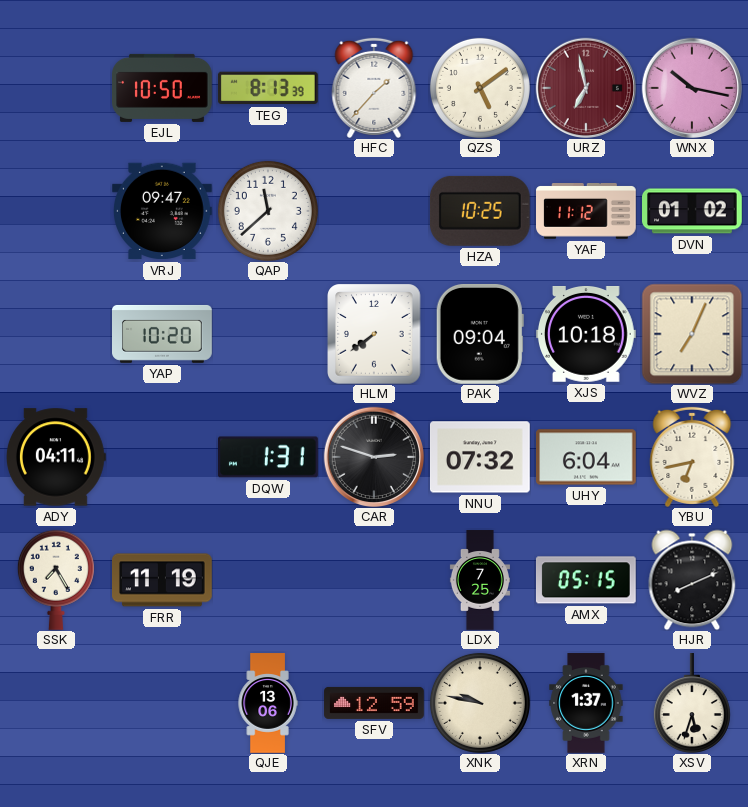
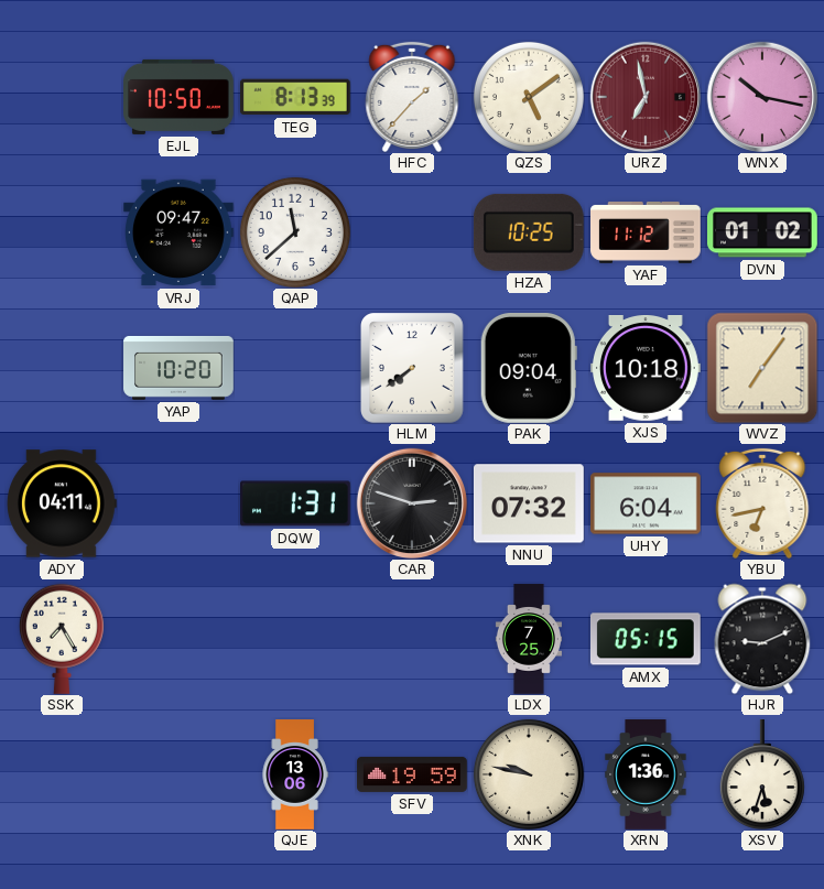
WVZ: 7:04 -> 7:06 (762, 368)
FRR: 11:19 -> none (163, 580)
HJR: 8:11 -> 9:11 (762, 639)
SFV: 12:59 -> 19:59 (412, 774)
XRN: 1:37 -> 1:36 (646, 774)
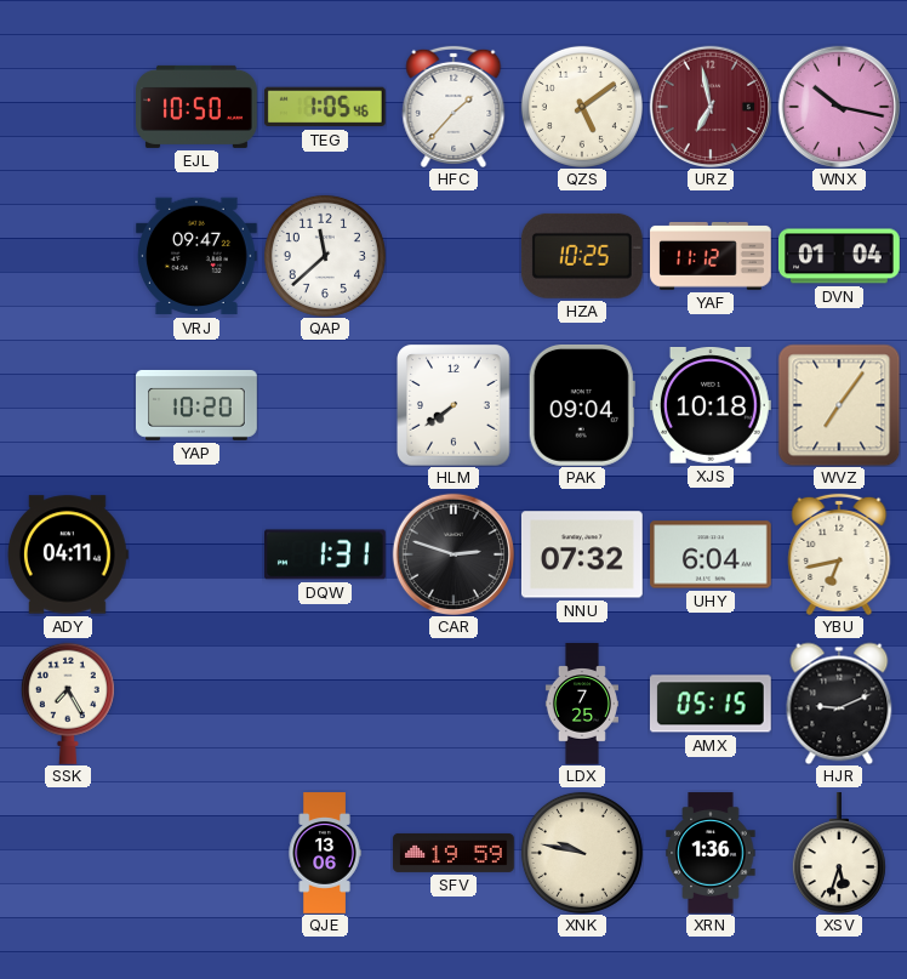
TEG: 8:13 -> 1:05 (325, 107)
DVN: 01:02 -> 01:04 (840, 256)
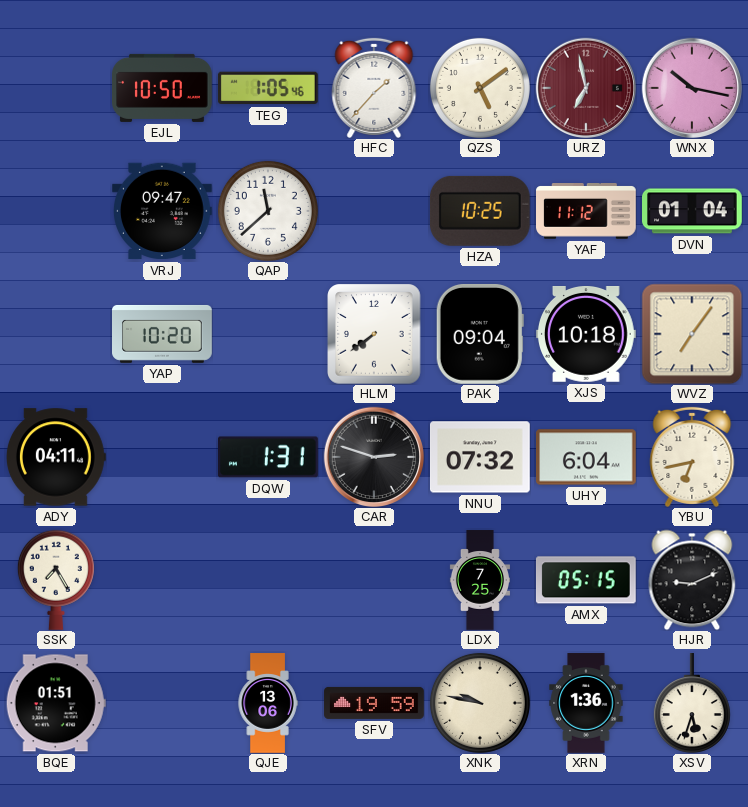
BQE: none -> 01:51 (56, 703)
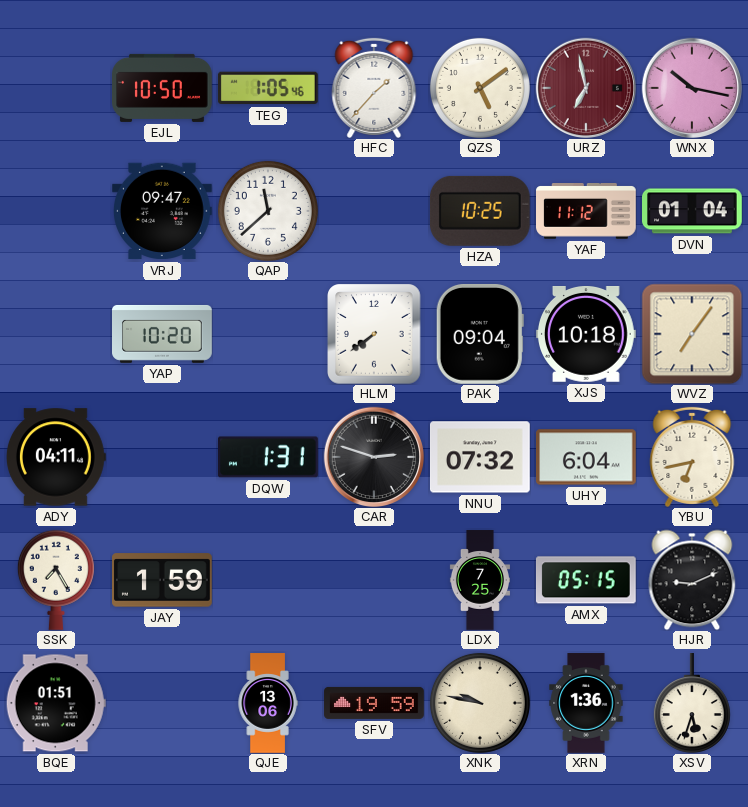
JAY: none -> 1:59 (163, 580)
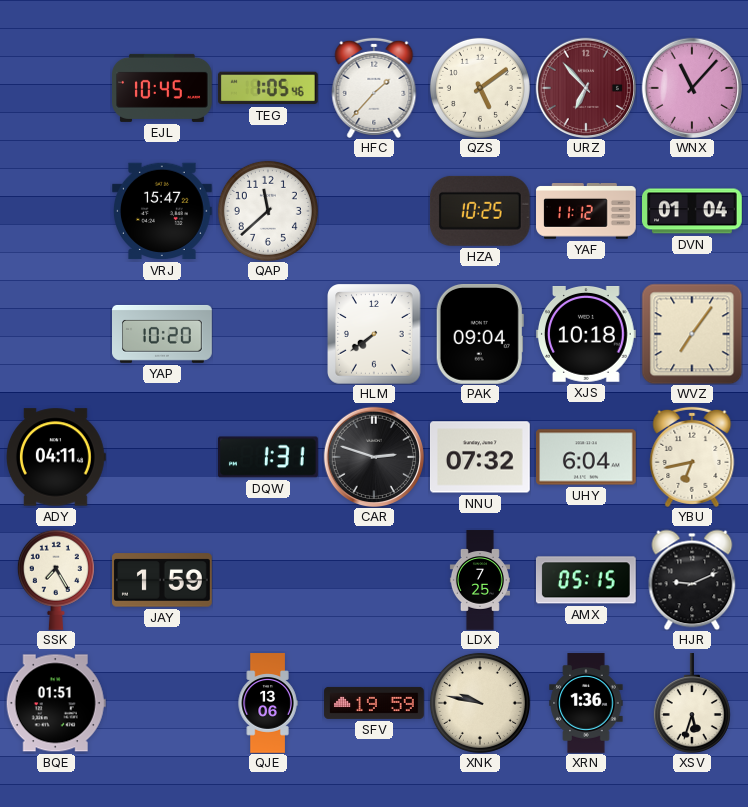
EJL: 10:50 -> 10:45 (163, 88)
URZ: 6:58 -> 6:53 (585, 87)
WNX: 10:17 -> 11:07 (691, 87)
VRJ: 09:47 -> 15:47 (163, 211)
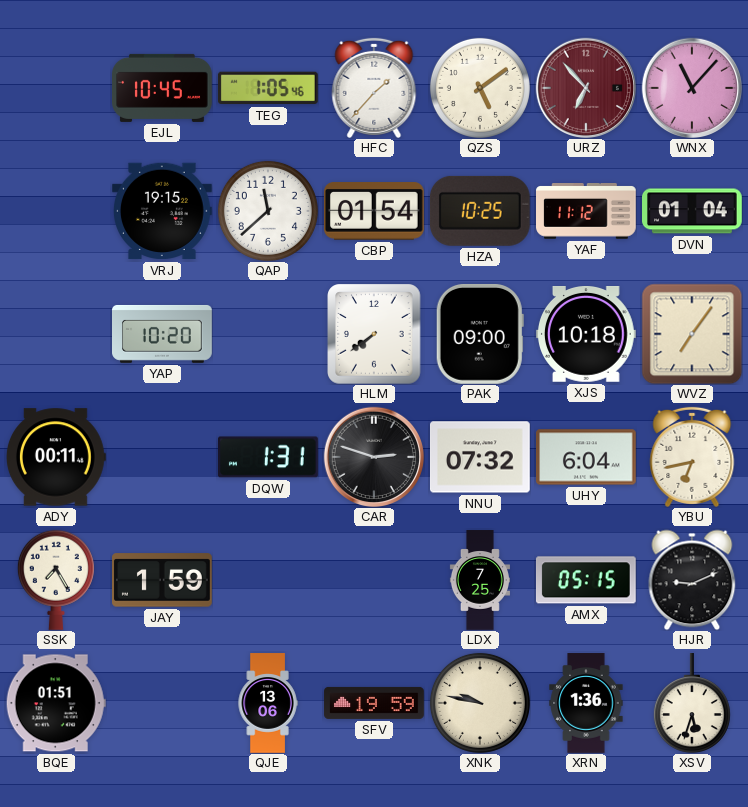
VRJ: 15:47 -> 19:15 (163, 211)
CBP: none -> 01:54 (374, 211)
PAK: 09:04 -> 09:00 (480, 335)
ADY: 04:11 -> 00:11 (56, 457)
